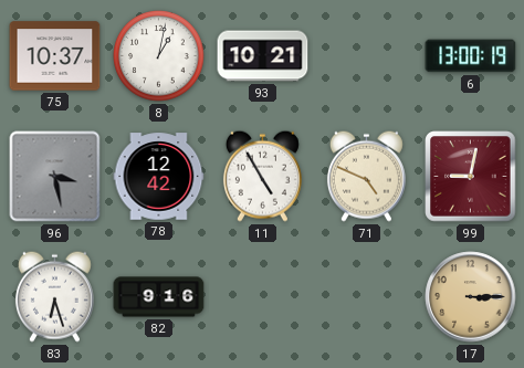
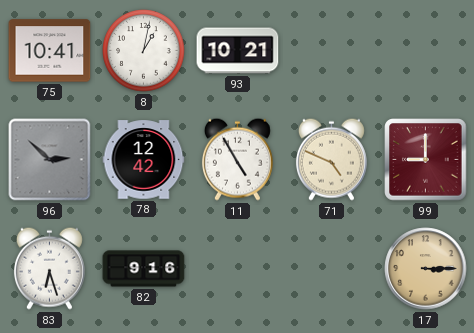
75: 10:37 -> 10:41 (50, 51)
6: 13:00 -> none (471, 56)
96: 3:28 -> 2:52 (50, 160)
99: 9:02 -> 9:00 (426, 160)
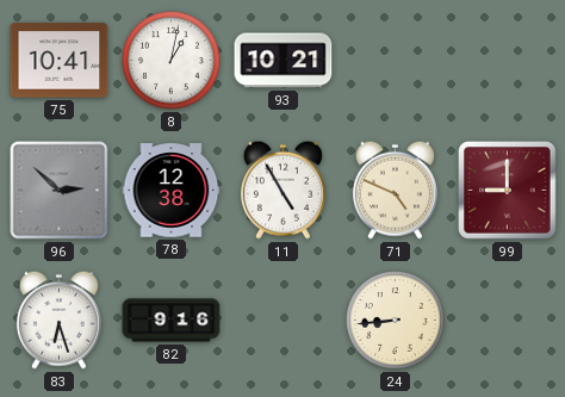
78: 12:42 -> 12:38 (172, 191)
24: none -> 8:44 (396, 321)
17: 3:15 -> none (426, 269)
